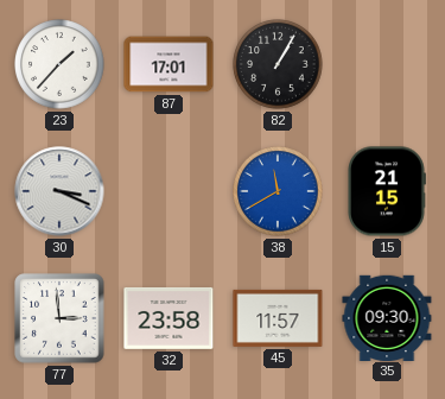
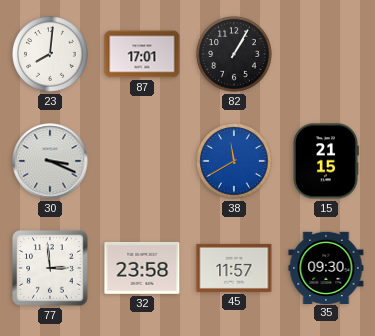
23: 1:37 -> 8:01 (50, 54)
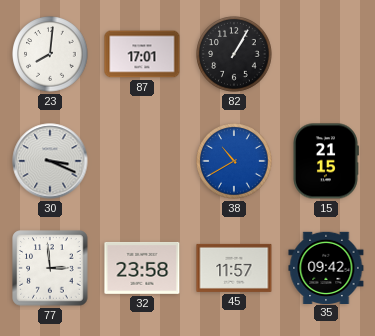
38: 11:40 -> 10:40 (234, 161)
35: 09:30 -> 09:42 (326, 267)
